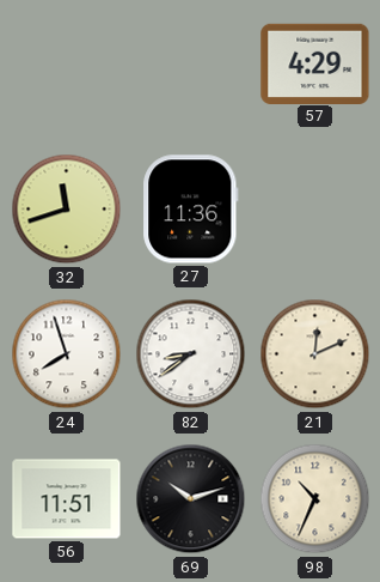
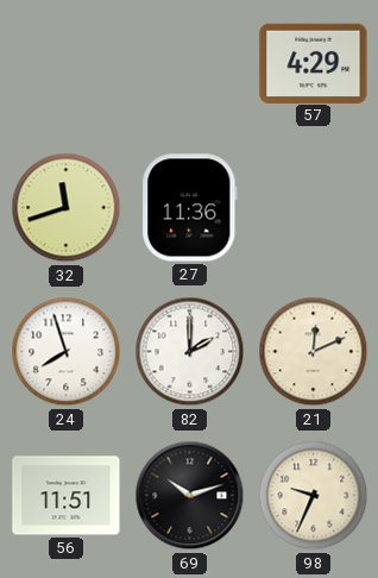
82: 8:39 -> 2:00 (190, 352)
98: 10:34 -> 9:34 (314, 496)
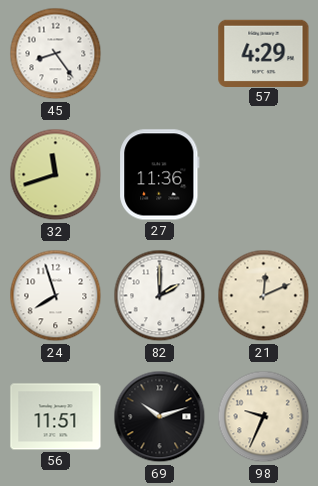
45: none -> 8:24 (56, 54)
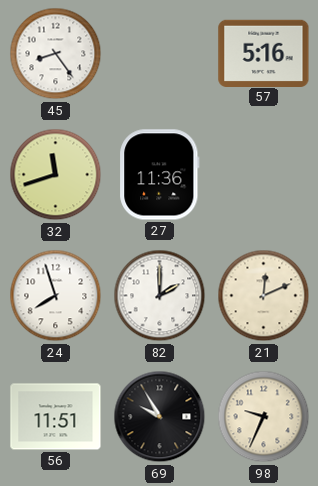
57: 4:29 -> 5:16 (264, 53)
69: 10:12 -> 9:55 (160, 417)
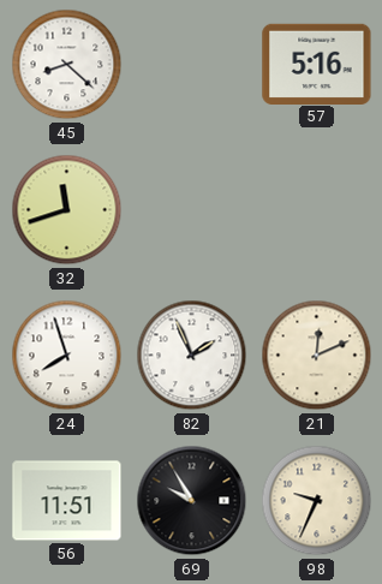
45: 8:24 -> 8:22 (67, 65)
27: 11:36 -> none (160, 175)
82: 2:00 -> 1:56 (192, 356)
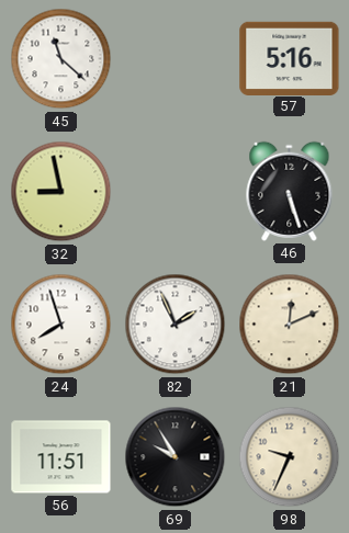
45: 8:22 -> 11:22 (61, 59)
32: 11:42 -> 8:58 (61, 192)
46: none -> 5:27 (290, 191)
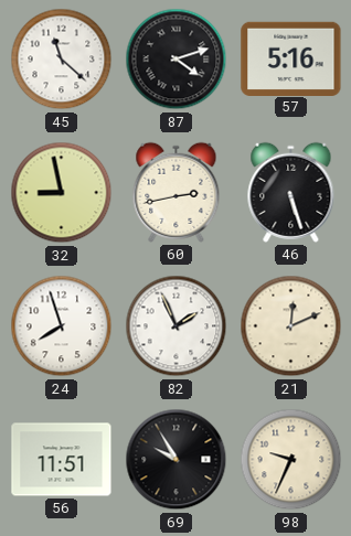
87: none -> 4:12 (177, 60)
60: none -> 2:43 (177, 192)
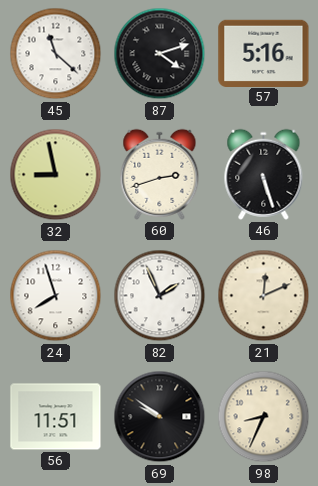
60: 2:43 -> 2:42 (160, 174)
69: 9:55 -> 9:51 (160, 417)
98: 9:34 -> 8:34 (264, 417)
